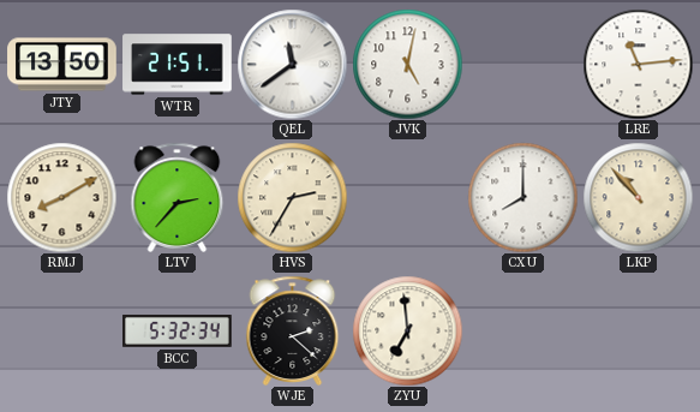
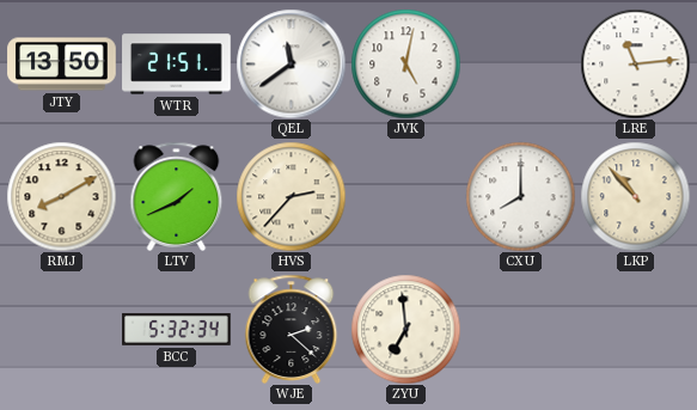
LTV: 2:37 -> 1:41 (177, 196)
HVS: 2:35 -> 2:37 (291, 196)
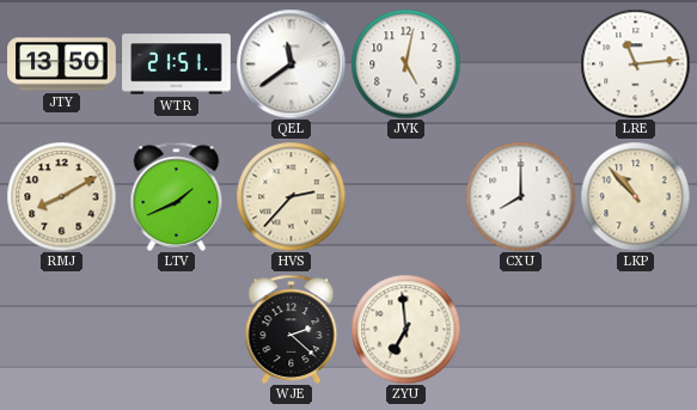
BCC: 5:32 -> none (177, 329)
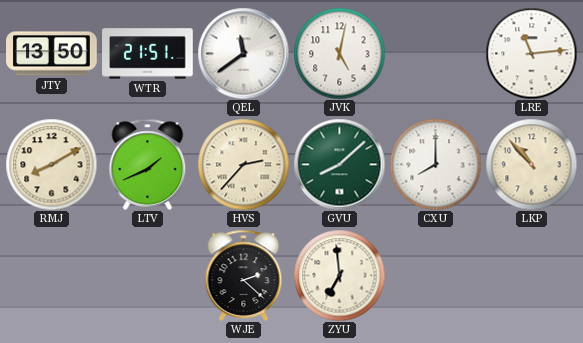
GVU: none -> 8:08 (339, 164)
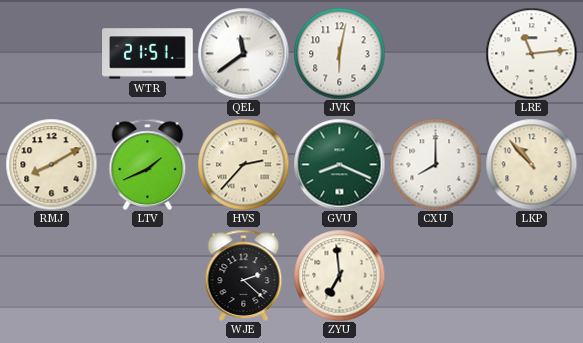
JTY: 13:50 -> none (52, 54)
JVK: 5:02 -> 6:02 (339, 53)
GVU: 8:08 -> 8:19 (339, 164)
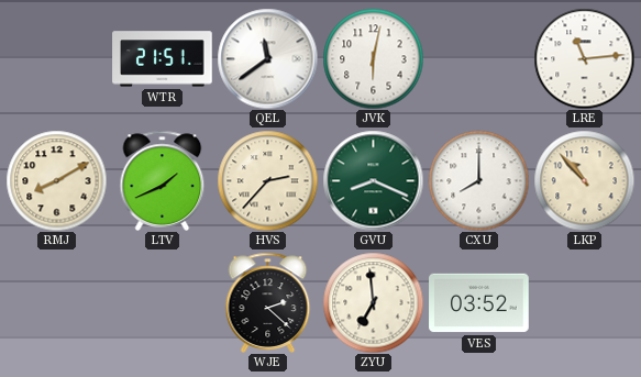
VES: none -> 03:52 (479, 303)
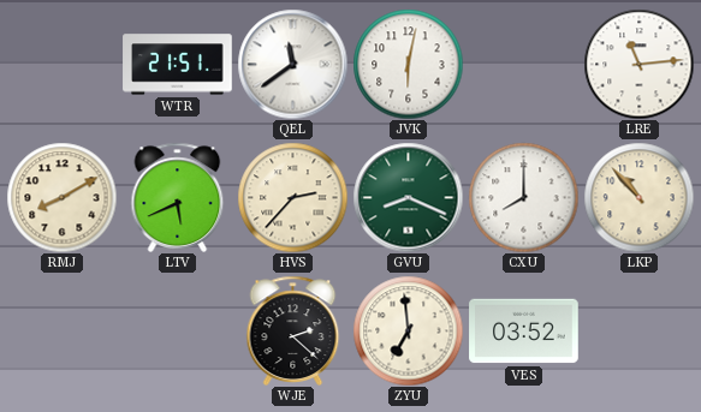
LTV: 1:41 -> 5:41 (178, 197)
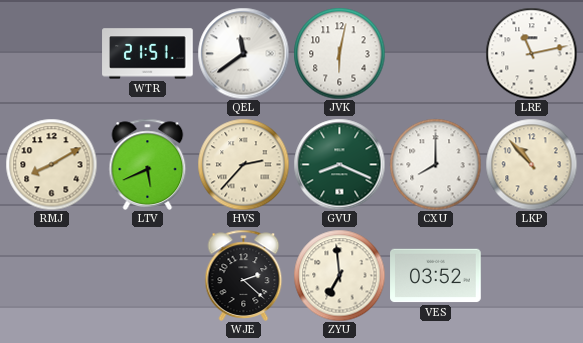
LRE: 11:14 -> 11:13 (531, 53)
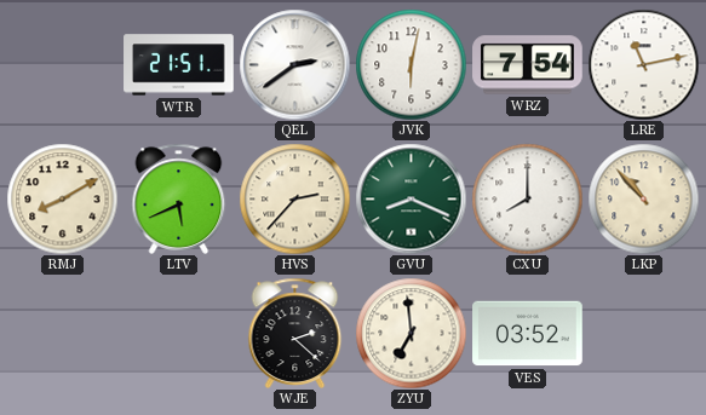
QEL: 11:39 -> 2:39 (294, 64)
WRZ: none -> 7:54 (528, 65)
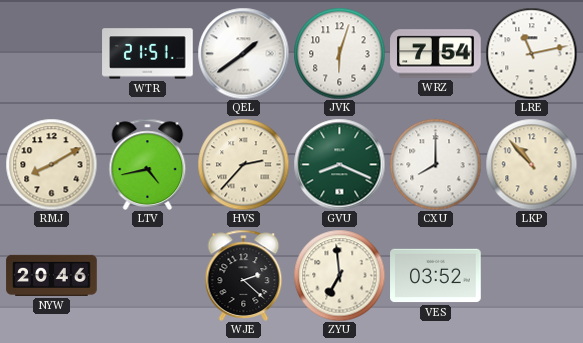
QEL: 2:39 -> 1:39 (243, 53)
JVK: 6:02 -> 6:03 (339, 53)
LTV: 5:41 -> 4:43 (148, 164)
NYW: none -> 20:46 (52, 275)
